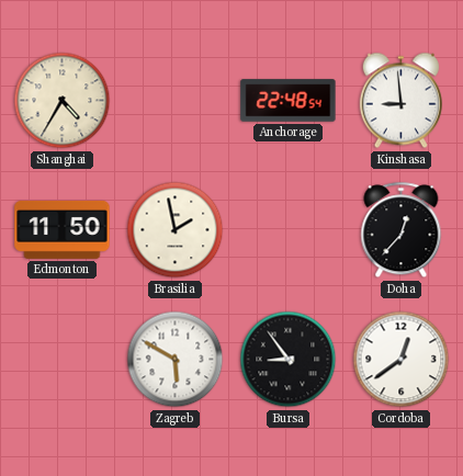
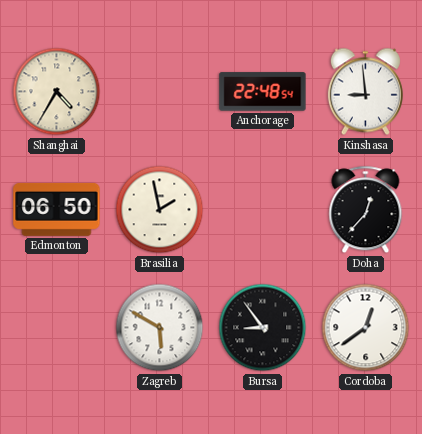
Edmonton: 11:50 -> 06:50 (57, 209)
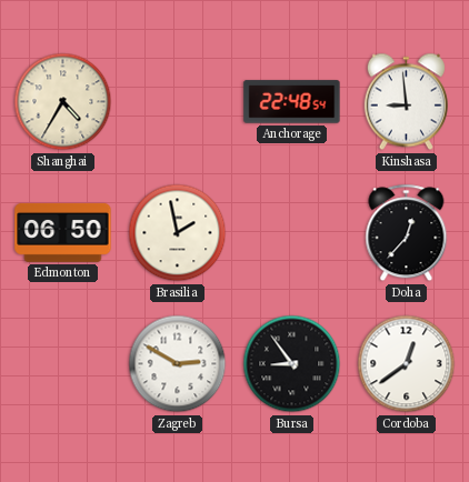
Zagreb: 5:50 -> 2:50 (178, 364)
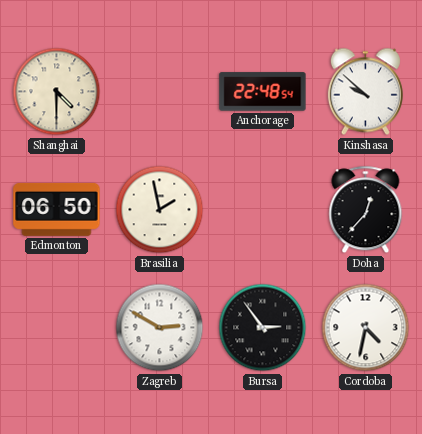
Shanghai: 4:35 -> 4:30 (57, 92)
Kinshasa: 8:59 -> 9:52 (365, 92)
Bursa: 8:54 -> 2:54 (263, 328)
Cordoba: 12:39 -> 4:32 (366, 328)
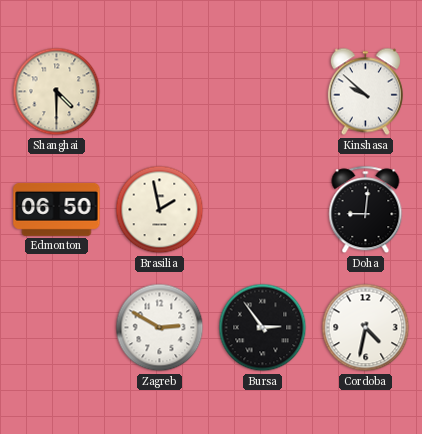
Anchorage: 22:48 -> none (263, 92)
Doha: 12:37 -> 9:01 (366, 210)
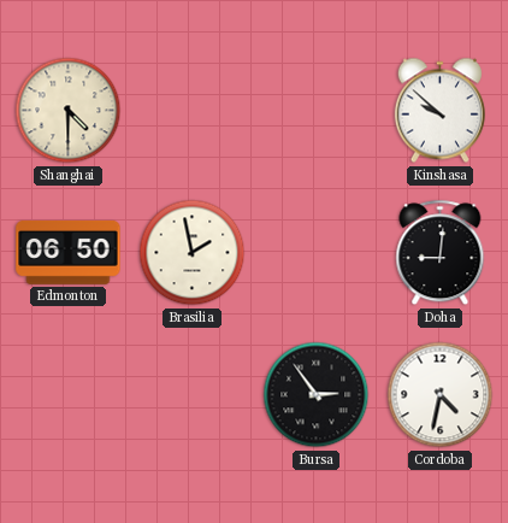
Zagreb: 2:50 -> none (160, 328)
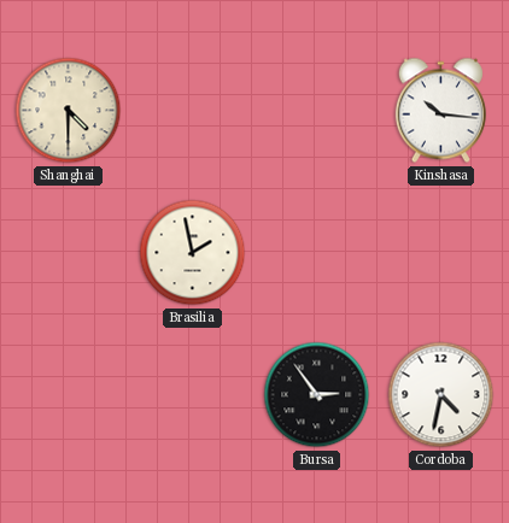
Kinshasa: 9:52 -> 10:16 (440, 111)
Edmonton: 06:50 -> none (69, 252)
Doha: 9:01 -> none (441, 253)
